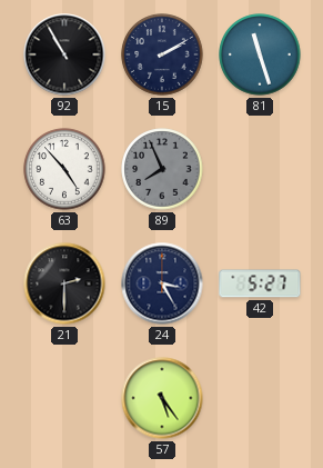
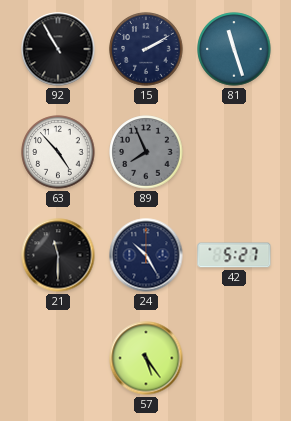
21: 2:30 -> 11:30 (58, 255)
24: 3:25 -> 10:25 (146, 255)
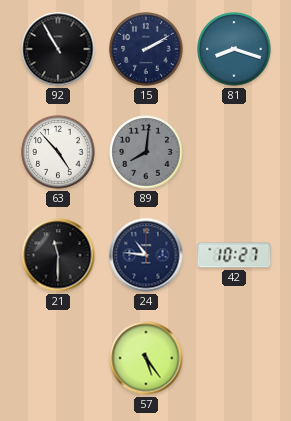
81: 11:27 -> 8:18 (234, 49)
89: 7:56 -> 8:01 (146, 152)
24: 10:25 -> 10:46 (146, 255)
42: 5:27 -> 10:27 (234, 255)
